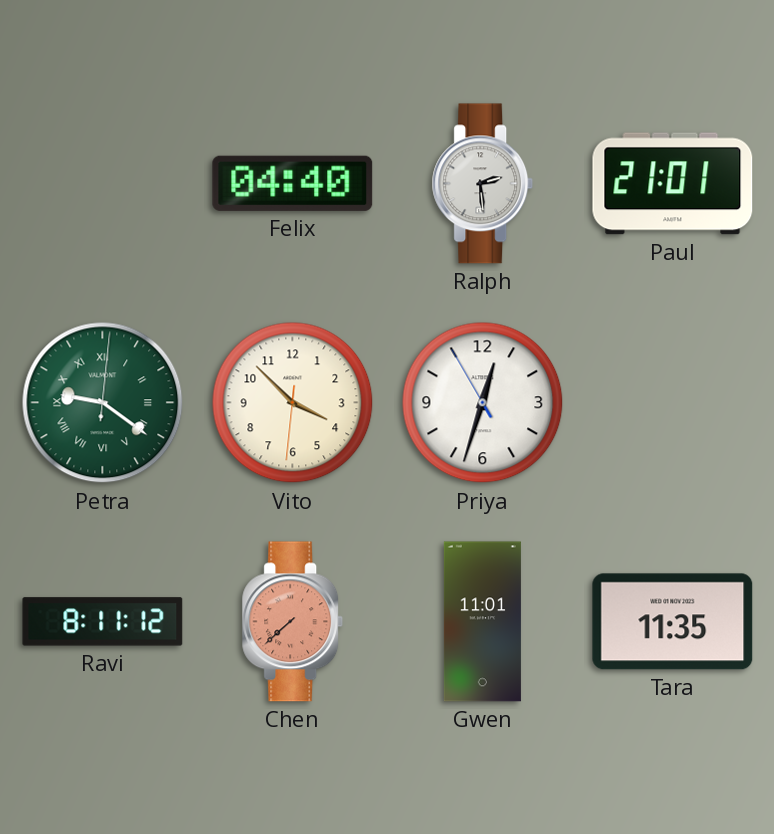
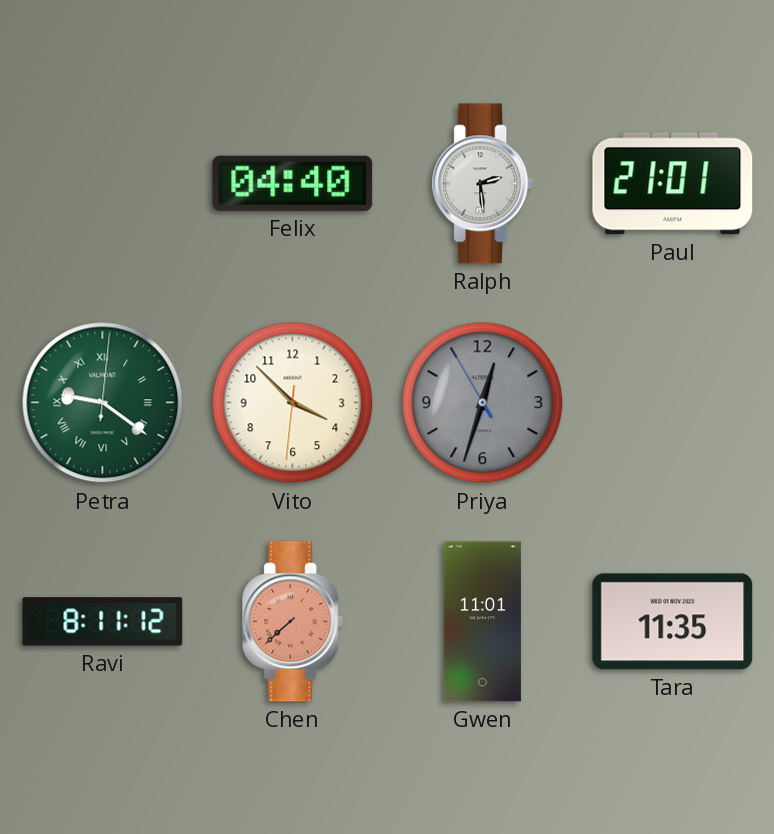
Priya dial: white -> grey (483, 403)
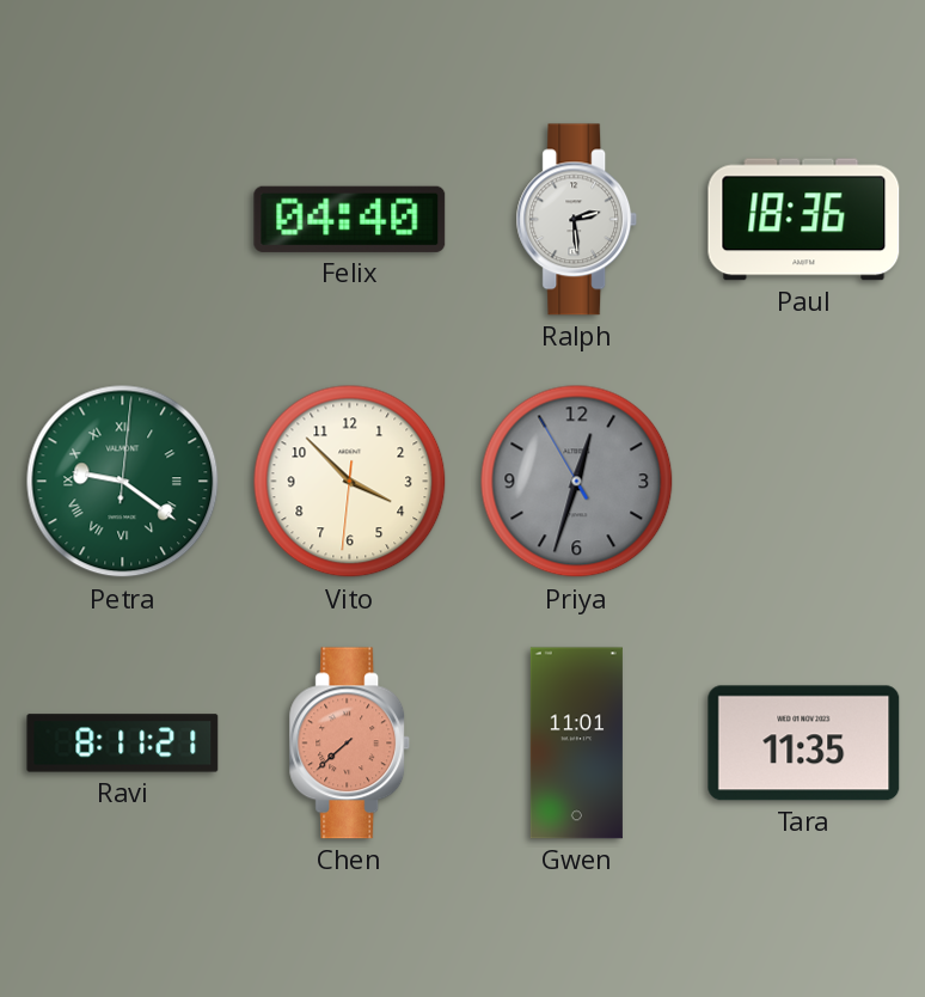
Paul: 21:01 -> 18:36 (804, 220)
Ravi: 8:11:12 -> 8:11:21 (123, 744)
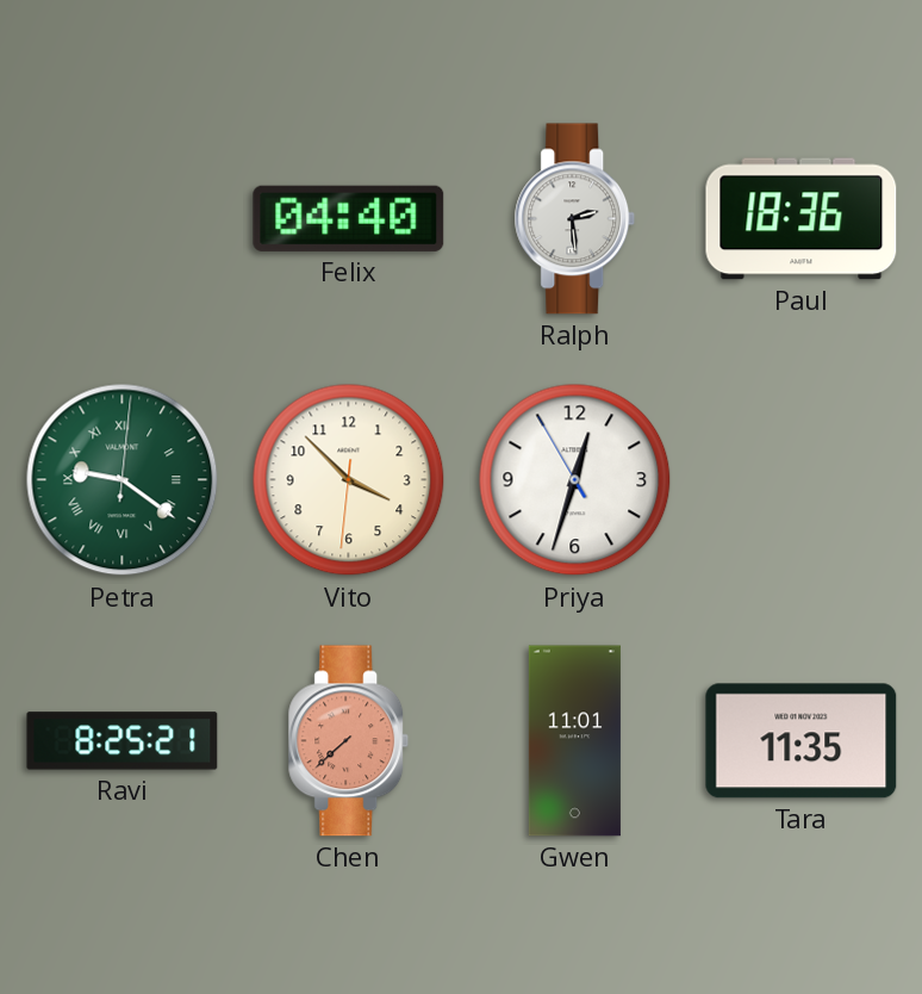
Priya dial: grey -> white (575, 480)
Ravi: 8:11 -> 8:25 (123, 741)
